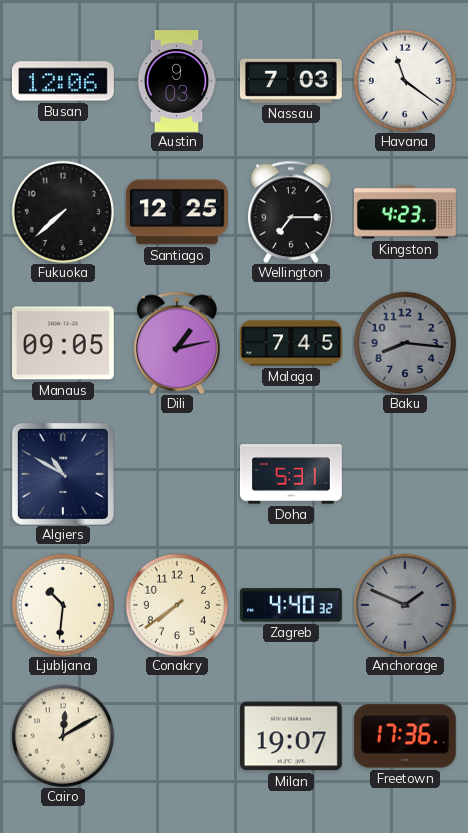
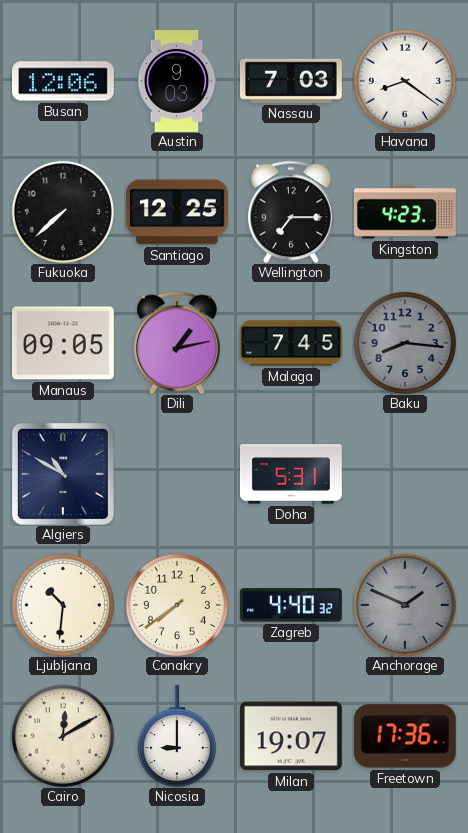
Havana: 11:21 -> 8:21 (405, 81)
Nicosia: none -> 9:00 (177, 736)
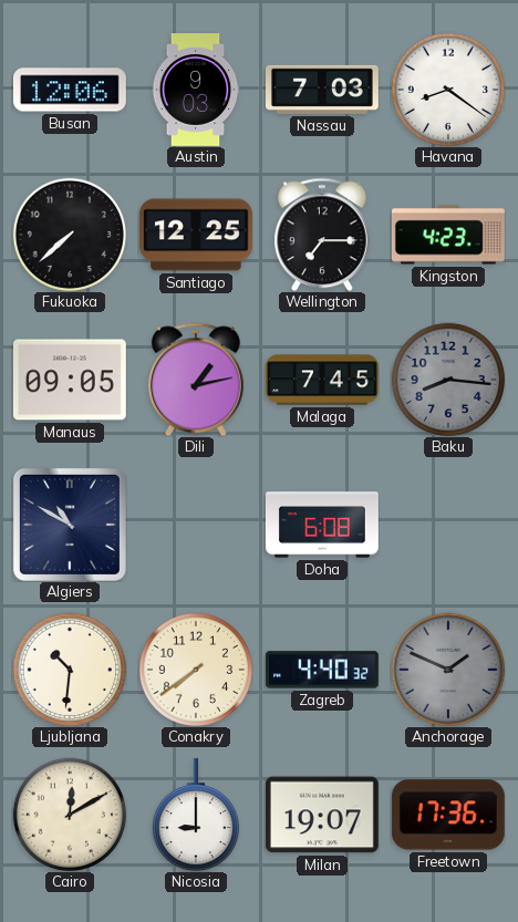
Doha: 5:31 -> 6:08 (322, 525)
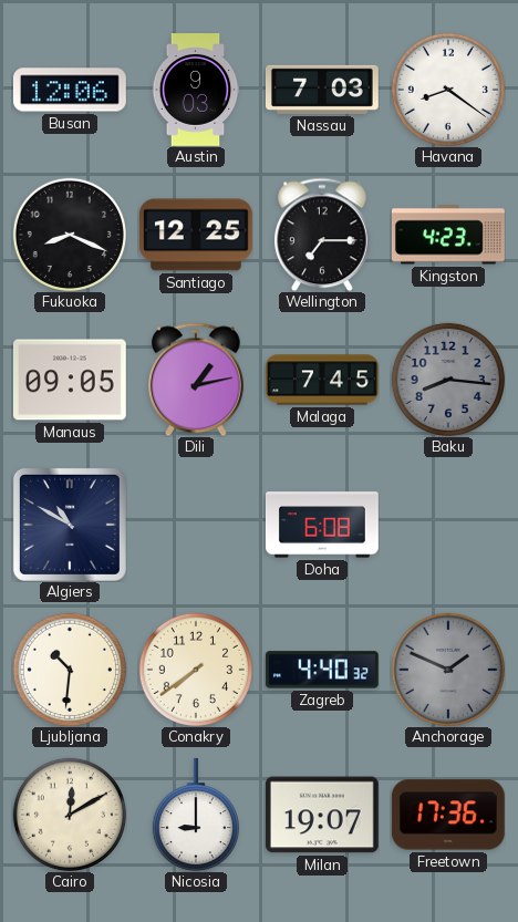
Fukuoka: 7:38 -> 8:19 (70, 235)
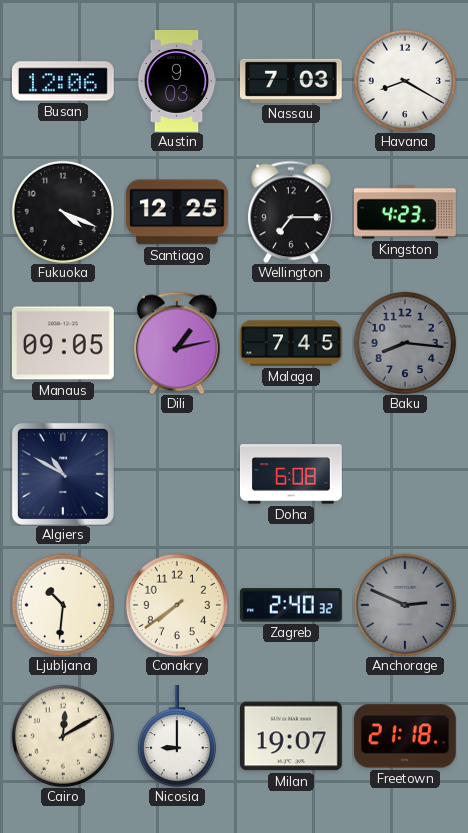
Havana: 8:21 -> 8:20 (405, 81)
Fukuoka: 8:19 -> 4:19 (63, 212)
Zagreb: 4:40 -> 2:40 (291, 605)
Anchorage: 1:49 -> 2:49 (405, 605)
Freetown: 17:36 -> 21:18 (405, 736)
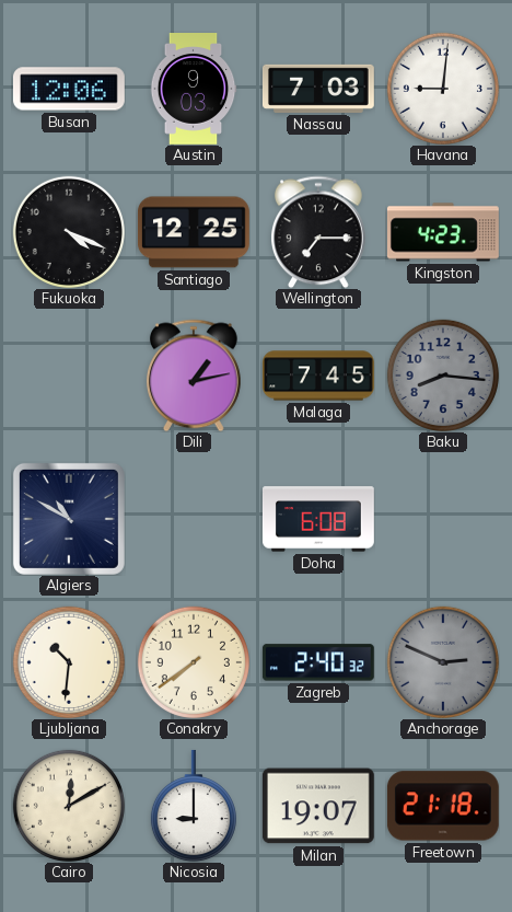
Havana: 8:20 -> 9:01 (443, 89)
Manaus: 09:05 -> none (63, 343)
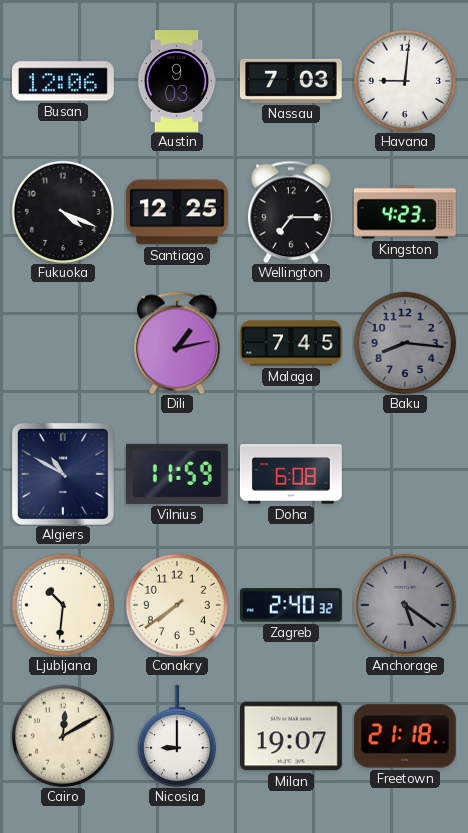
Vilnius: none -> 11:59 (177, 474)
Anchorage: 2:49 -> 5:21 (405, 605)
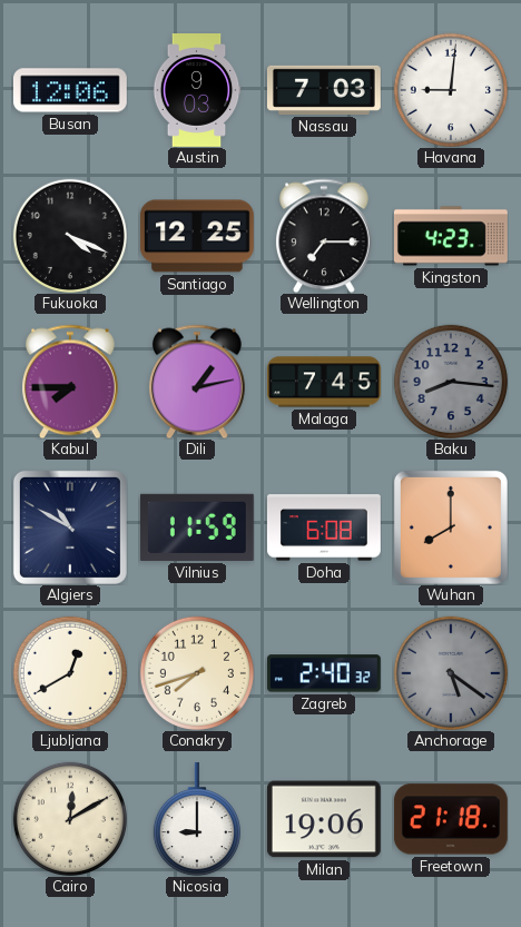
Kabul: none -> 7:45 (70, 382)
Wuhan: none -> 8:00 (451, 527)
Ljubljana: 10:31 -> 12:40 (70, 673)
Conakry: 7:39 -> 7:42 (197, 673)
Milan: 19:07 -> 19:06 (324, 819)
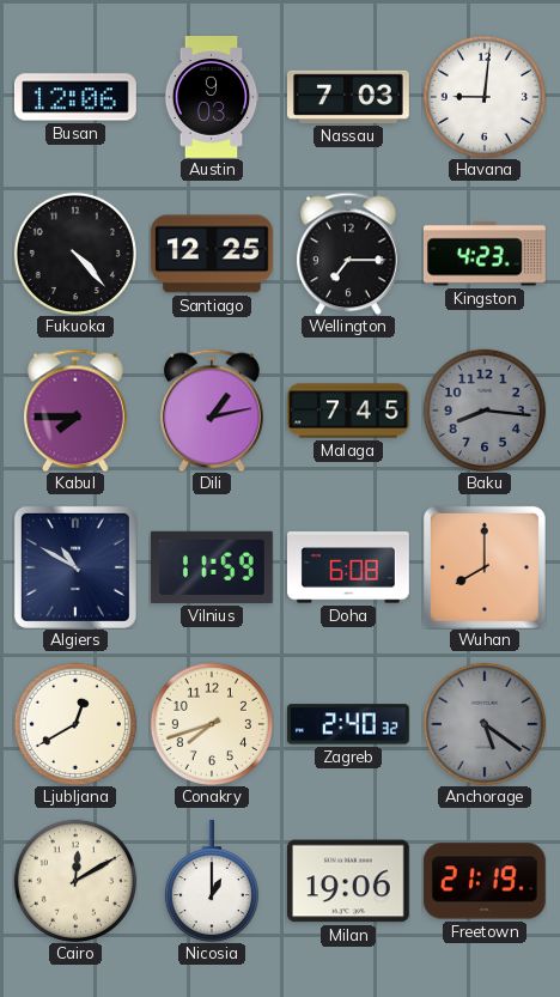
Fukuoka: 4:19 -> 4:23 (75, 254)
Nicosia: 9:00 -> 1:00 (212, 881)
Freetown: 21:18 -> 21:19 (485, 881)
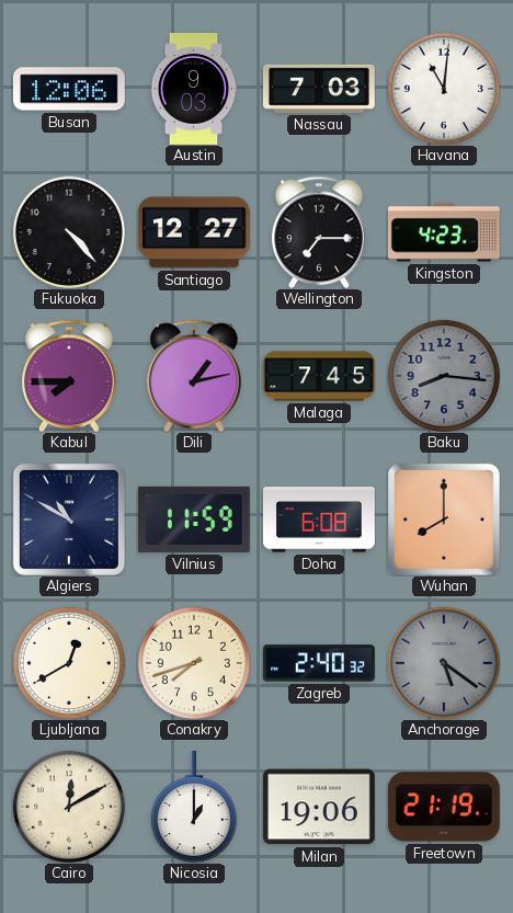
Havana: 9:01 -> 11:01 (444, 89)
Santiago: 12:25 -> 12:27 (194, 232)
